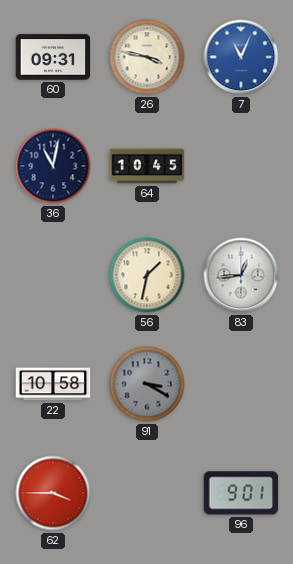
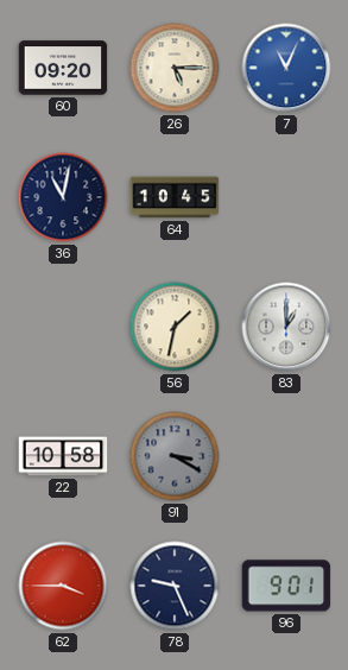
60: 09:31 -> 09:20 (63, 68)
26: 3:47 -> 5:15 (175, 68)
83: 12:44 -> 1:00 (286, 327)
78: none -> 9:26 (175, 586)
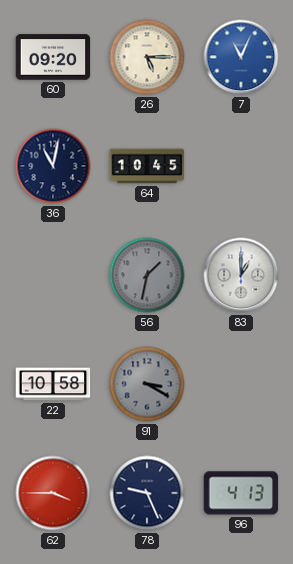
56 dial: cream -> grey (147, 275)
96: 9:01 -> 4:13 (241, 493)
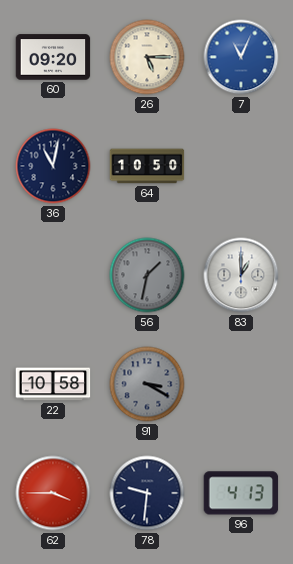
64: 10:45 -> 10:50 (147, 166)
78: 9:26 -> 9:31 (147, 493)
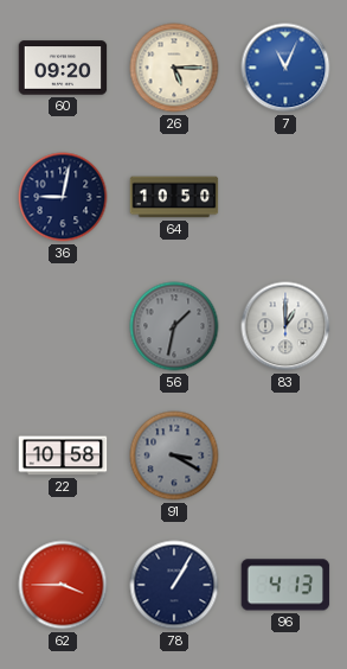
36: 11:02 -> 9:02 (63, 197)
78: 9:31 -> 1:05 (174, 585)
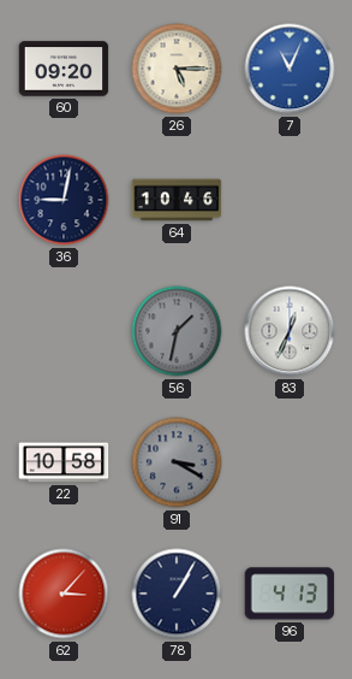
64: 10:50 -> 10:46 (177, 200)
83: 1:00 -> 12:34 (290, 331)
62: 3:45 -> 3:07 (64, 594)
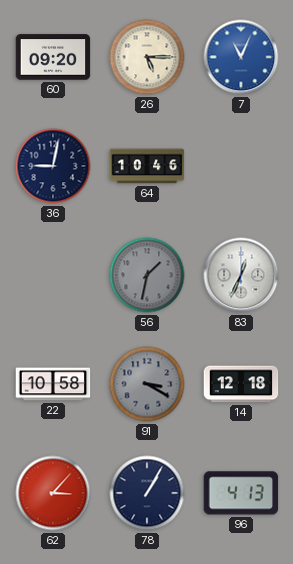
14: none -> 12:18 (241, 384)
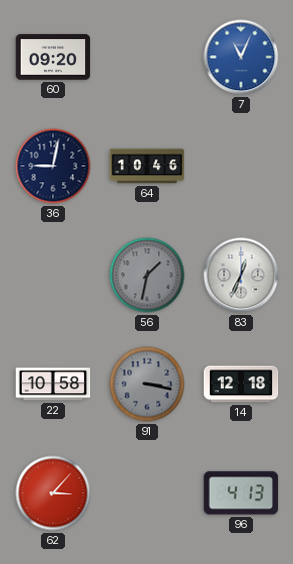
26: 5:15 -> none (147, 57)
91: 3:20 -> 3:17 (147, 384)
78: 1:05 -> none (147, 493)
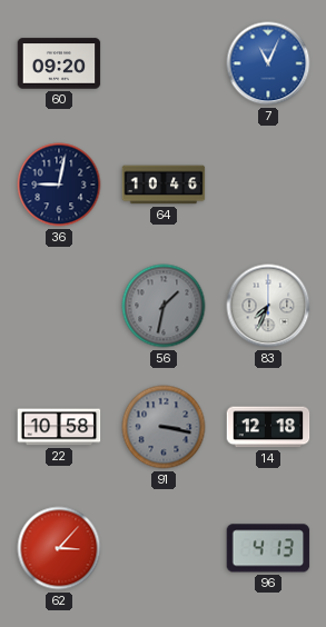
83: 12:34 -> 7:34 (268, 306)
